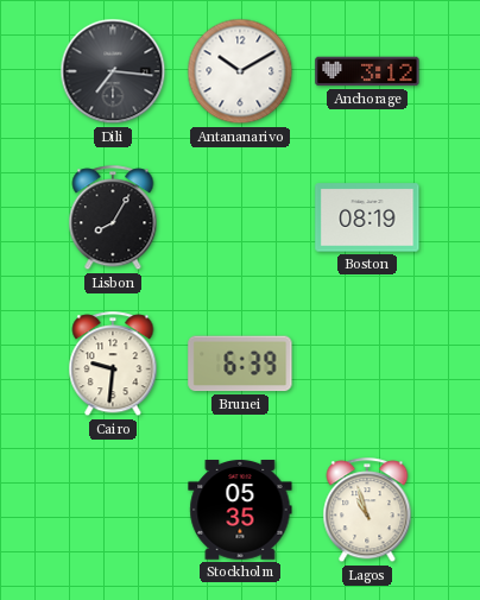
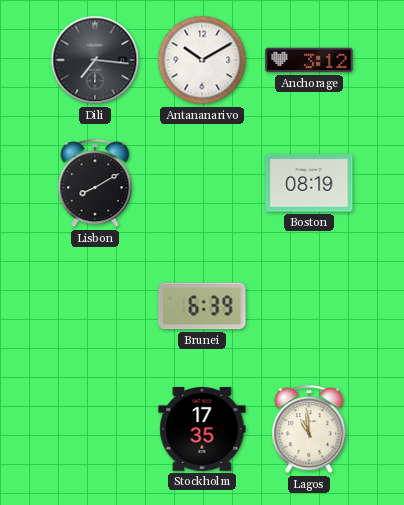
Lisbon: 8:05 -> 8:10 (95, 184)
Cairo: 9:31 -> none (113, 365)
Stockholm: 05:35 -> 17:35 (202, 430)
Lagos: 10:57 -> 10:59 (309, 430)
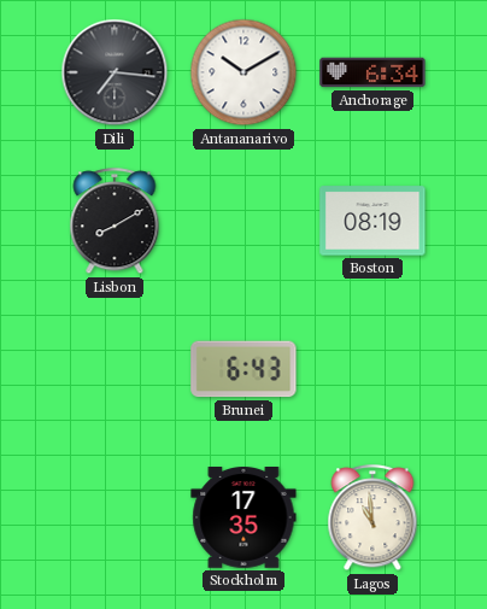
Anchorage: 3:12 -> 6:34 (372, 72)
Brunei: 6:39 -> 6:43 (243, 369)
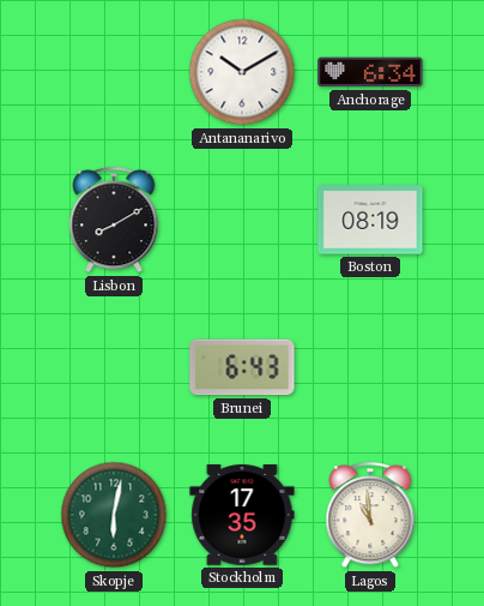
Dili: 7:16 -> none (115, 72)
Skopje: none -> 6:02 (114, 515)
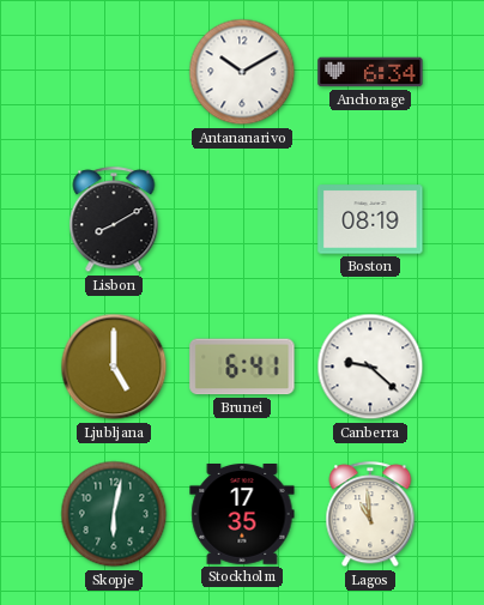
Ljubljana: none -> 5:00 (114, 367)
Brunei: 6:43 -> 6:41 (242, 367)
Canberra: none -> 9:22 (370, 367)
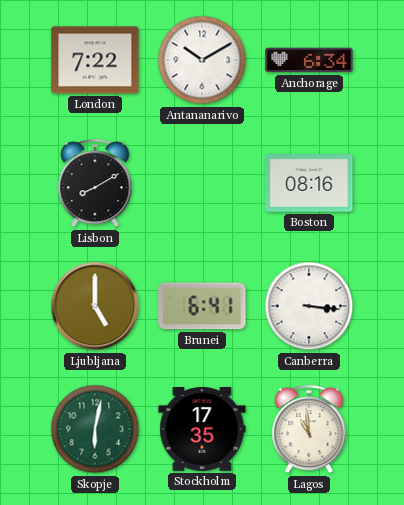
London: none -> 7:22 (95, 60)
Boston: 08:19 -> 08:16 (309, 183)
Canberra: 9:22 -> 3:16 (309, 306)
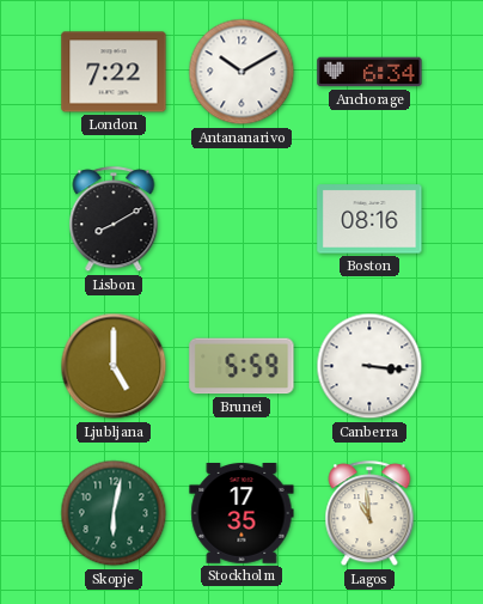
Brunei: 6:41 -> 5:59 (241, 366)
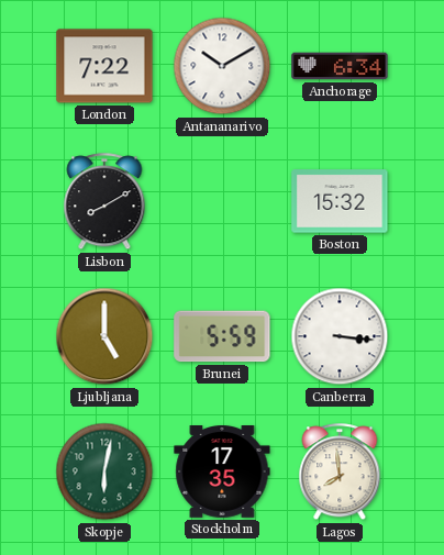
Boston: 08:16 -> 15:32 (340, 201)
Lagos: 10:59 -> 7:59 (340, 473)
